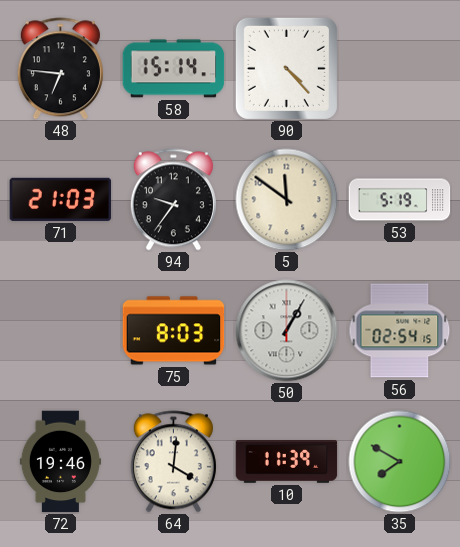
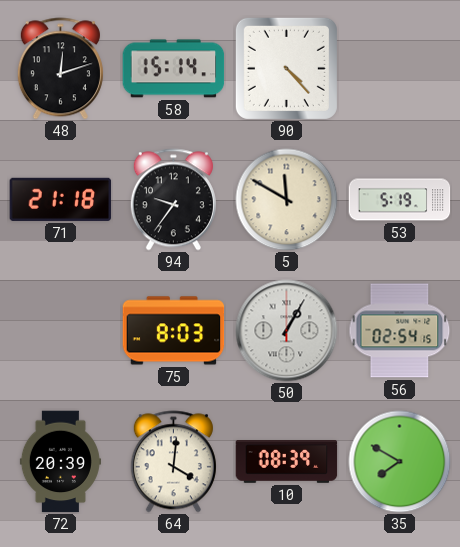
48: 6:46 -> 12:12 (60, 69)
71: 21:03 -> 21:18 (61, 199)
5: 11:51 -> 11:50 (287, 200)
72: 19:46 -> 20:39 (60, 462)
10: 11:39 -> 08:39 (287, 462)
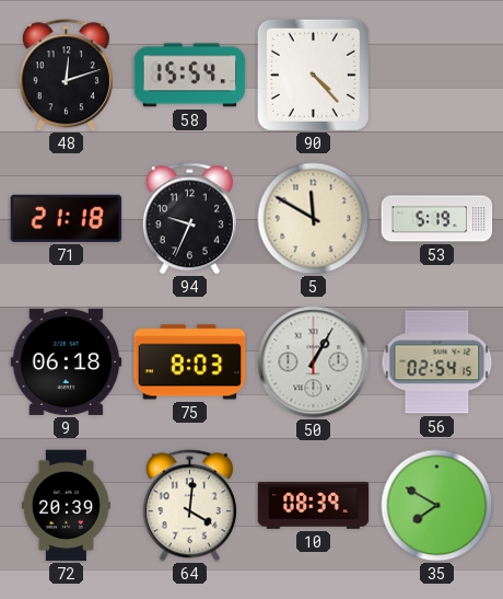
58: 15:14 -> 15:54 (190, 76)
94: 9:36 -> 9:34 (189, 219)
9: none -> 06:18 (67, 361)
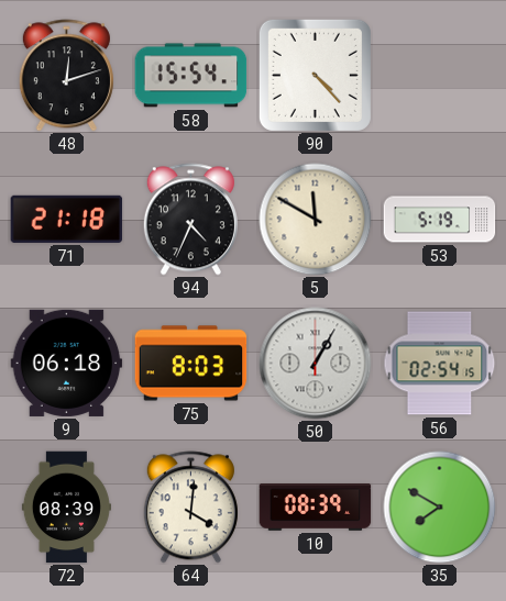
94: 9:34 -> 4:34 (190, 220)
72: 20:39 -> 08:39 (66, 508)
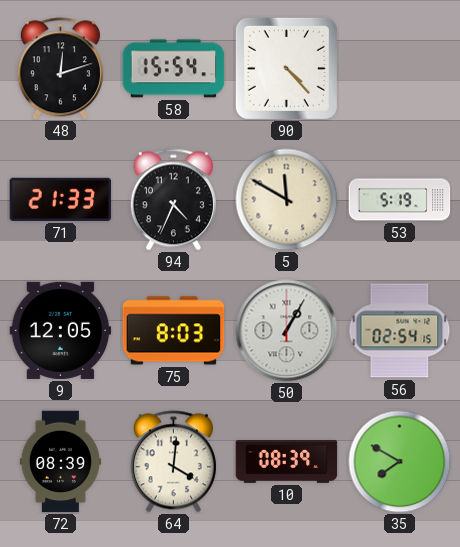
71: 21:18 -> 21:33 (61, 199)
9: 06:18 -> 12:05 (61, 330)
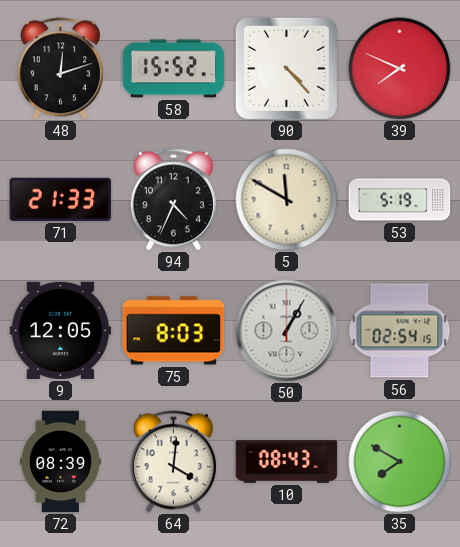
58: 15:54 -> 15:52 (174, 69)
39: none -> 7:49 (400, 69)
10: 08:39 -> 08:43 (287, 462)
